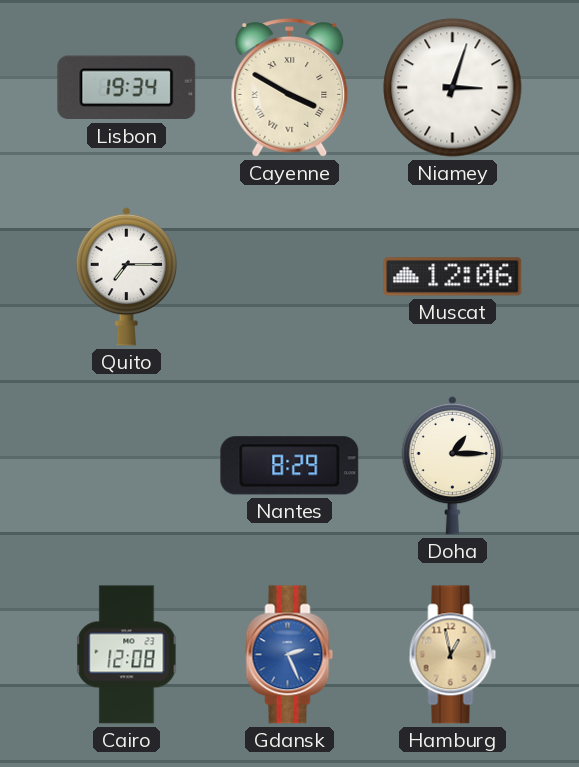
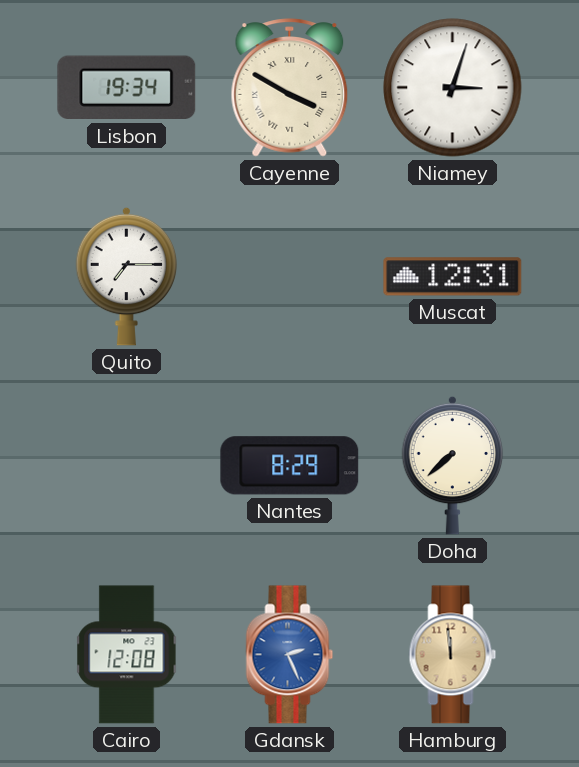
Muscat: 12:06 -> 12:31 (453, 277)
Doha: 1:15 -> 7:38 (453, 465)
Hamburg: 12:58 -> 11:59 (453, 655)
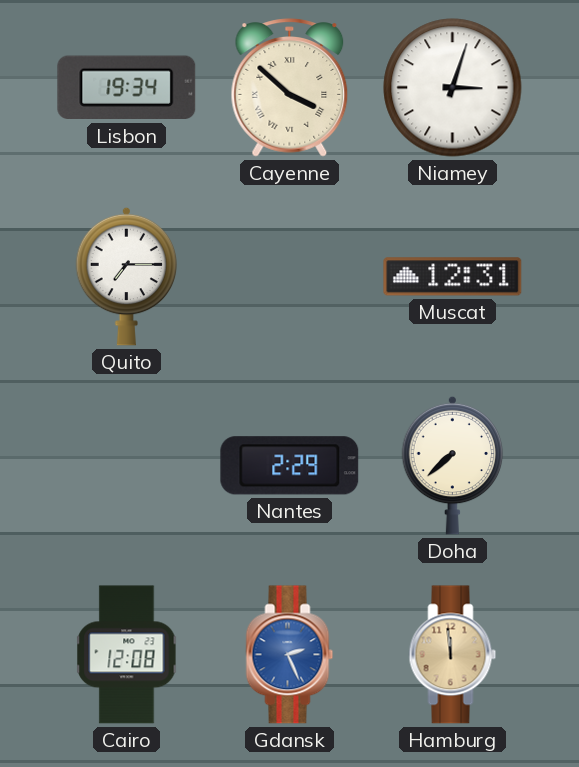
Cayenne: 3:50 -> 3:52 (290, 88)
Nantes: 8:29 -> 2:29 (290, 466)
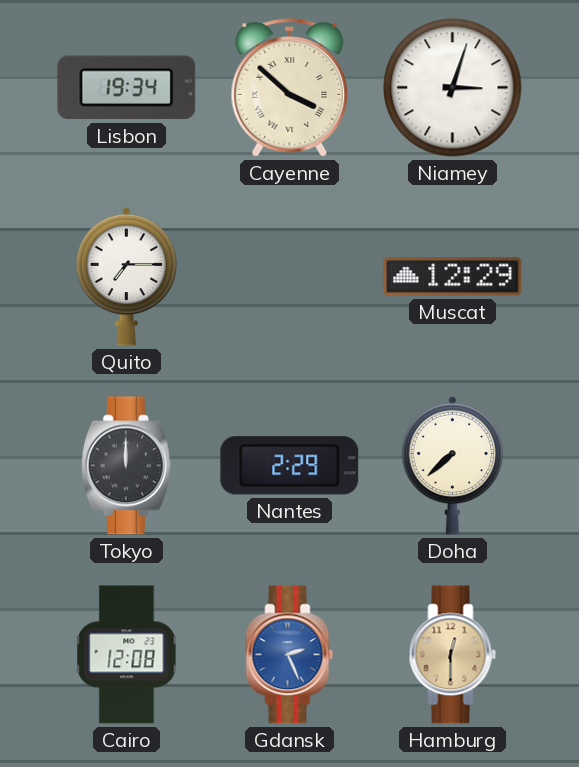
Muscat: 12:31 -> 12:29 (453, 277)
Tokyo: none -> 12:00 (126, 466)
Hamburg: 11:59 -> 12:30 (453, 655)
